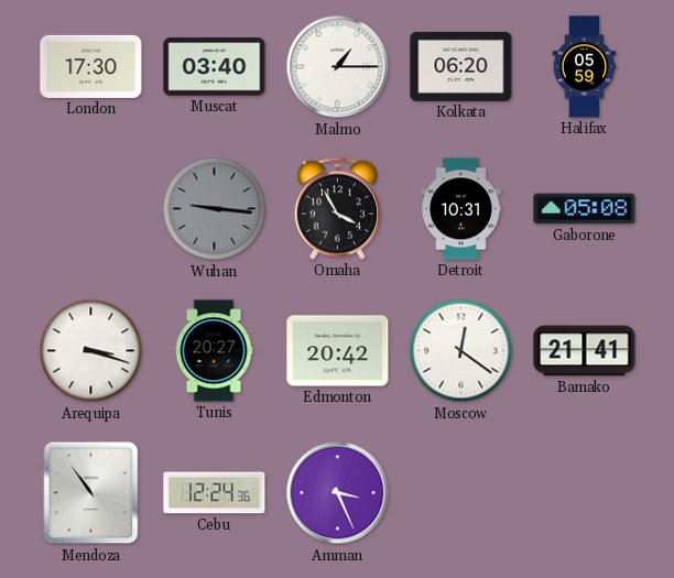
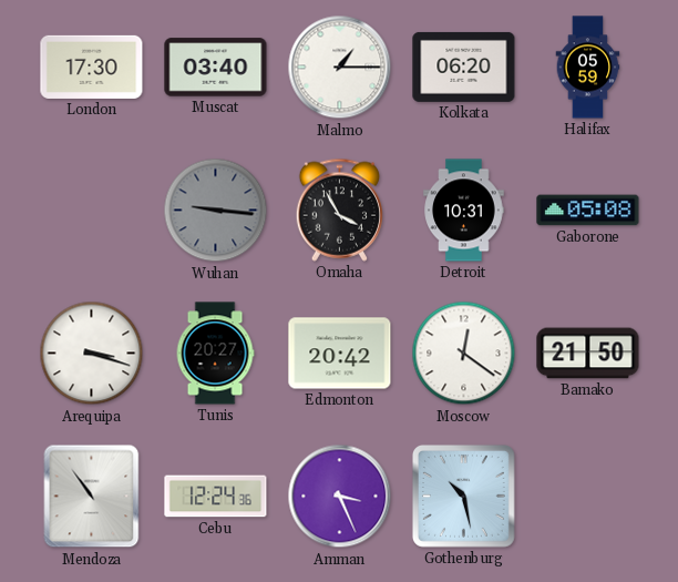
Bamako: 21:41 -> 21:50 (588, 354)
Gothenburg: none -> 10:28 (463, 496)
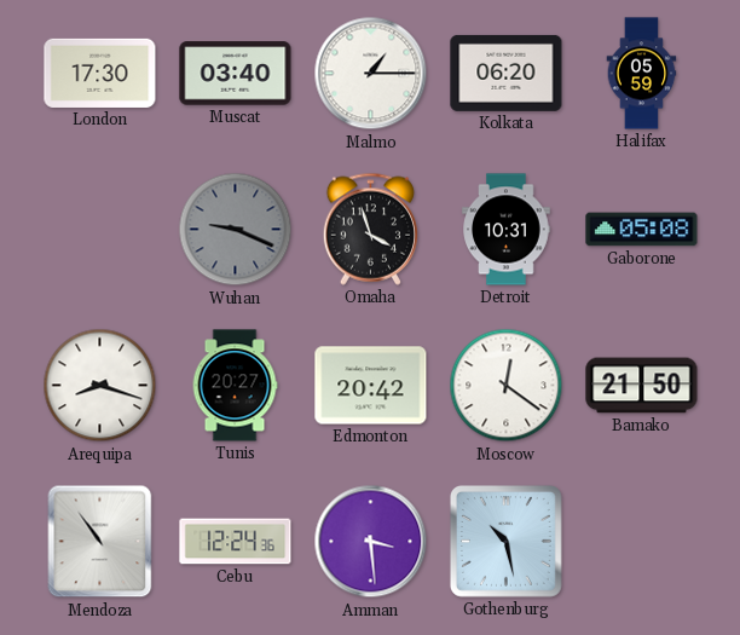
Wuhan: 9:16 -> 9:19 (236, 230)
Omaha: 3:55 -> 3:57 (370, 229)
Arequipa: 3:18 -> 8:18 (100, 386)
Amman: 3:26 -> 3:29 (371, 542)
